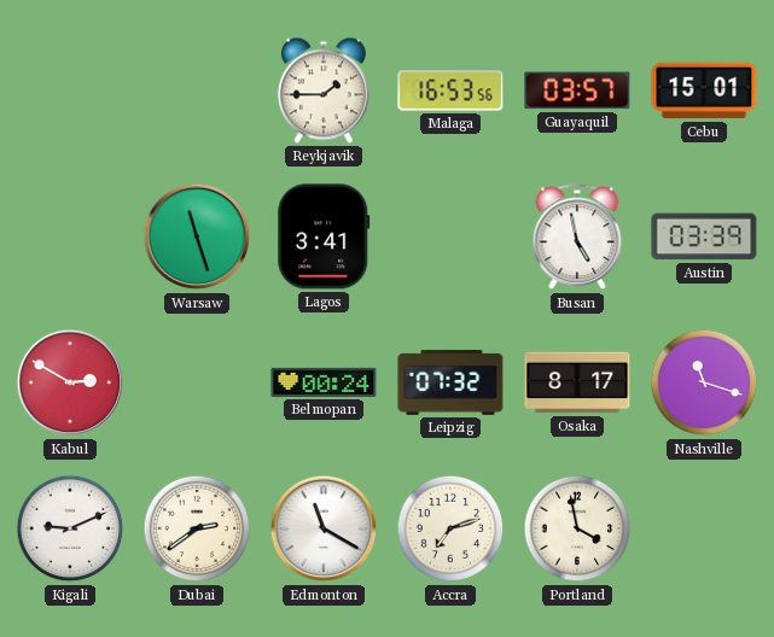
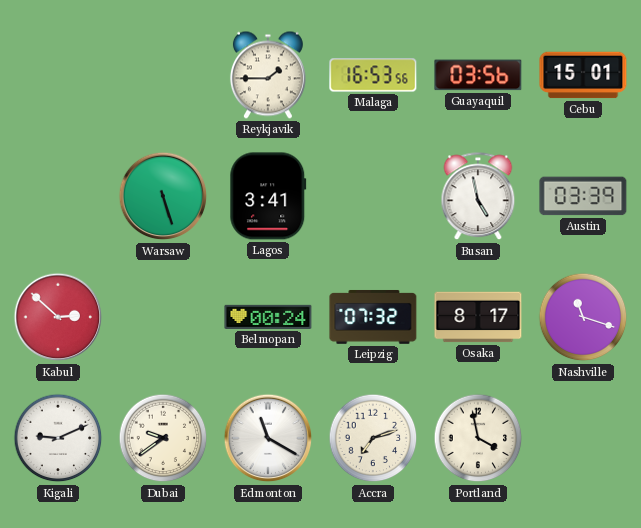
Guayaquil: 03:57 -> 03:56 (478, 75)
Warsaw: 11:27 -> 5:27 (163, 196)
Kabul: 2:50 -> 2:52 (58, 317)
Dubai: 2:39 -> 9:39 (163, 438)
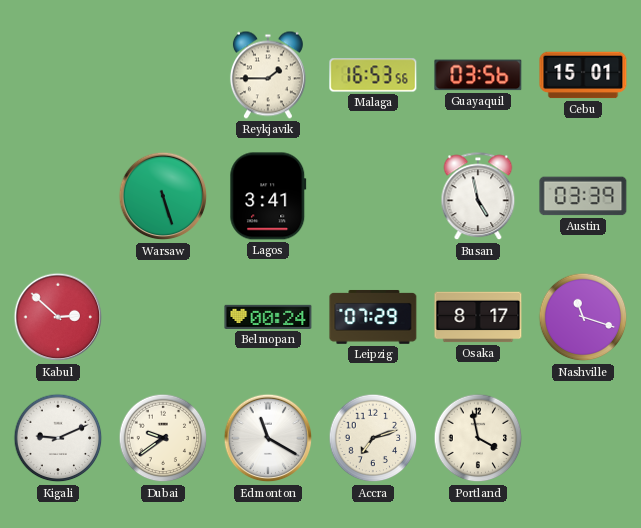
Leipzig: 07:32 -> 07:29 (373, 317)
